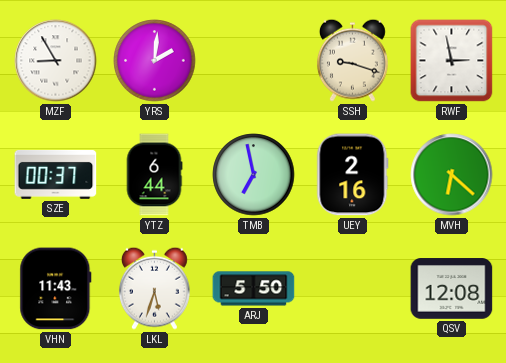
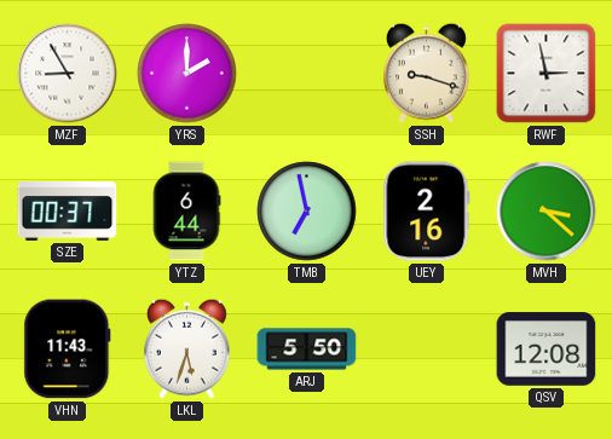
YRS: 2:01 -> 2:00 (187, 74)
MVH: 6:22 -> 3:22 (547, 212)
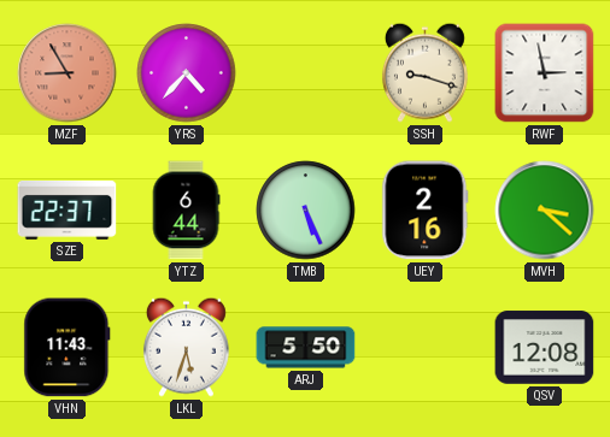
MZF dial: white -> salmon (68, 73)
YRS: 2:00 -> 4:37 (187, 73)
SZE: 00:37 -> 22:37 (68, 209)
TMB: 6:58 -> 5:26 (306, 211)
